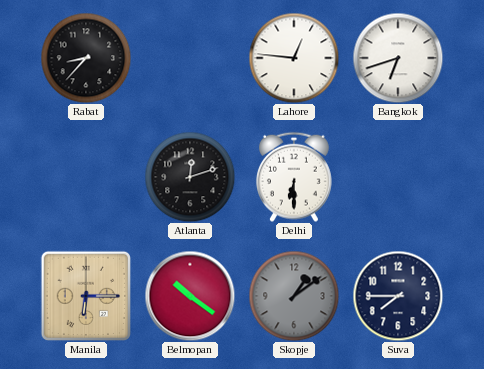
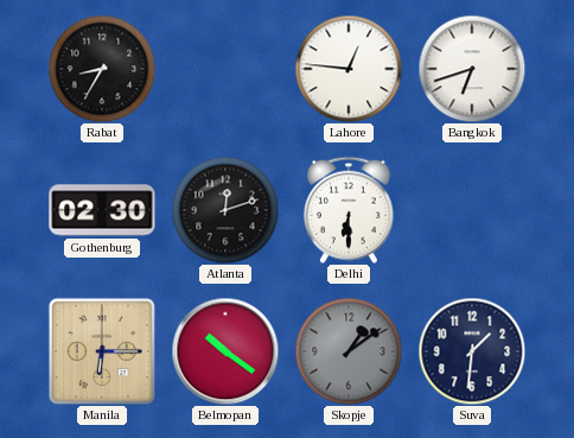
Rabat: 8:37 -> 8:35 (102, 69)
Gothenburg: none -> 02:30 (102, 210)
Suva: 7:45 -> 1:31 (472, 351)
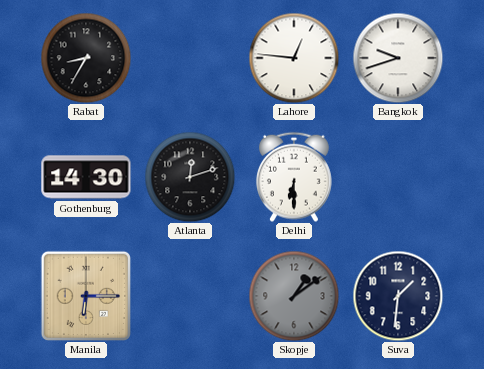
Bangkok: 6:42 -> 9:42 (398, 58)
Gothenburg: 02:30 -> 14:30 (86, 177)
Belmopan: 10:21 -> none (225, 351)
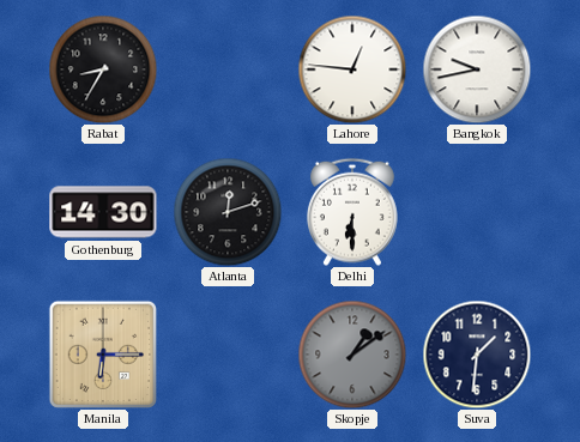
Bangkok: 9:42 -> 9:43 (477, 69)
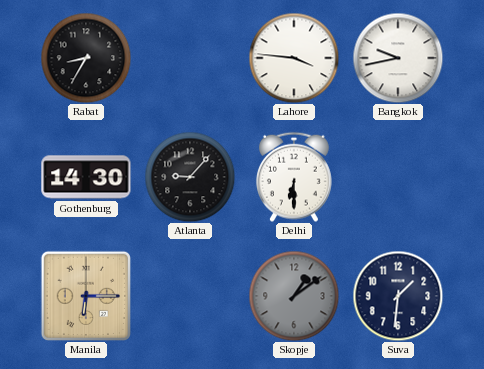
Lahore: 12:46 -> 3:46 (294, 58)
Atlanta: 12:12 -> 9:07 (190, 177)
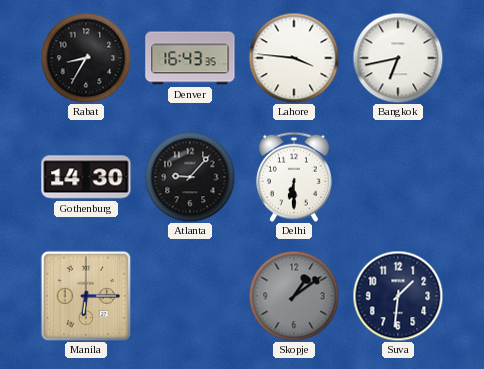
Denver: none -> 16:43 (190, 58)
Bangkok: 9:43 -> 6:43 (398, 58)
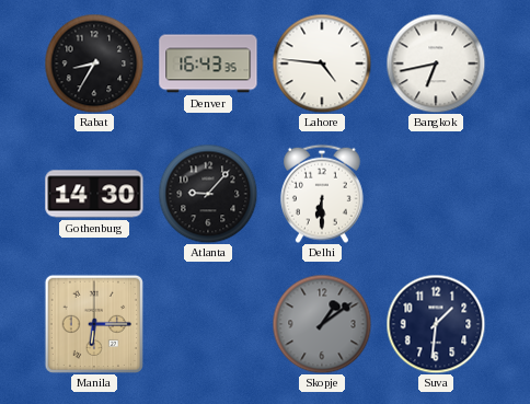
Lahore: 3:46 -> 4:46 (322, 64)
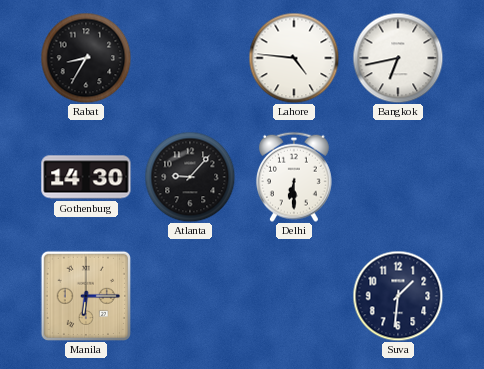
Denver: 16:43 -> none (208, 64)
Skopje: 1:09 -> none (322, 324)
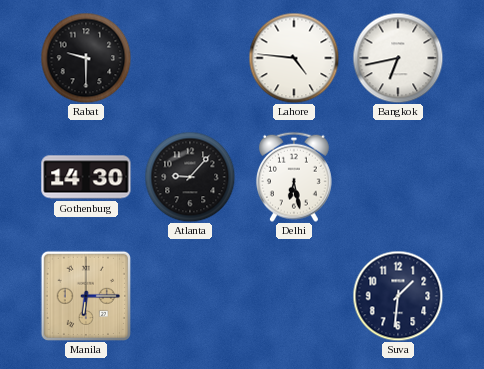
Rabat: 8:35 -> 9:30 (86, 58)
Delhi: 6:30 -> 6:28 (294, 177)
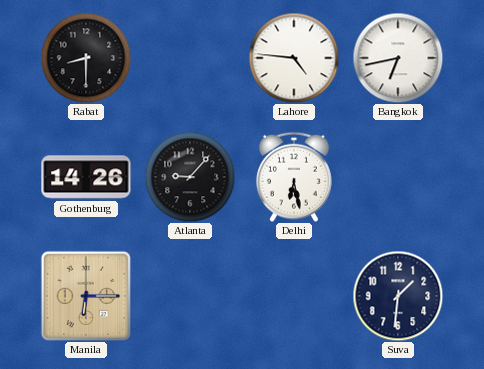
Rabat: 9:30 -> 8:30 (86, 58)
Gothenburg: 14:30 -> 14:26 (86, 177)
